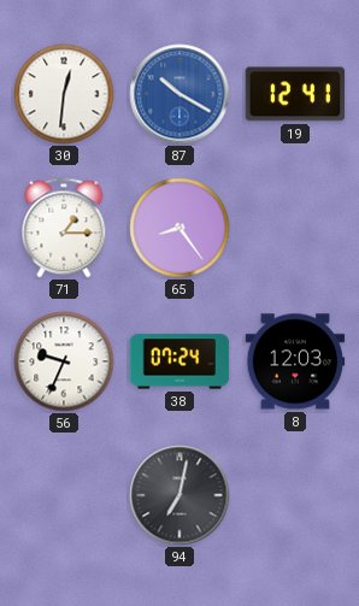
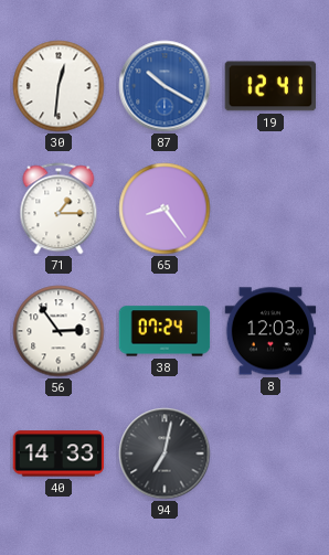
56: 9:34 -> 2:54 (59, 331)
40: none -> 14:33 (59, 453)
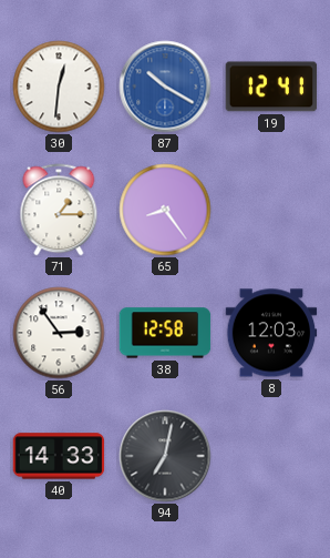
38: 07:24 -> 12:58 (165, 333)
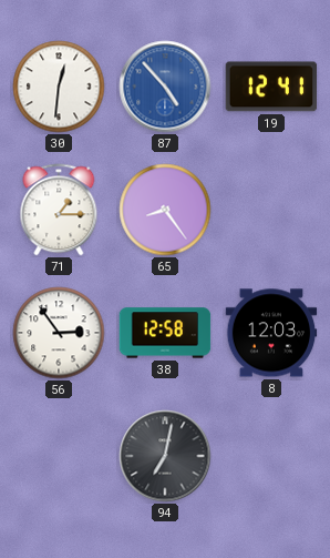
87: 10:20 -> 4:53 (165, 87)
40: 14:33 -> none (59, 456)
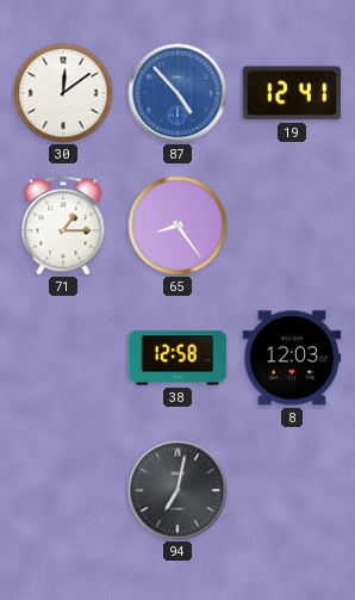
30: 12:31 -> 12:09 (63, 93)
56: 2:54 -> none (59, 333)
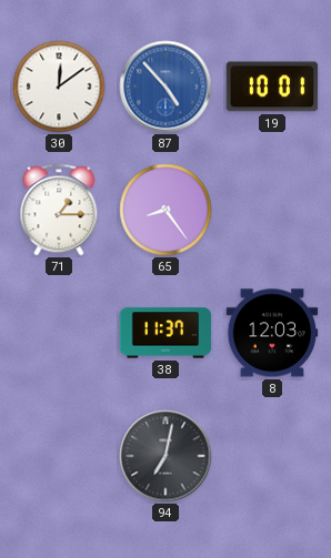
19: 12:41 -> 10:01 (272, 87)
38: 12:58 -> 11:37 (165, 333)
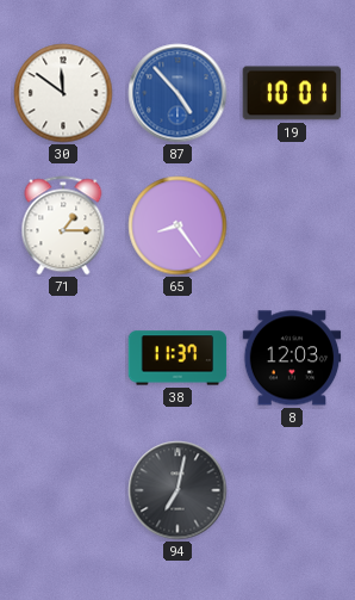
30: 12:09 -> 11:51 (63, 93)
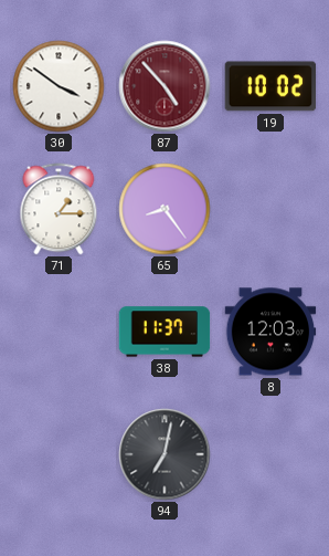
30: 11:51 -> 3:51 (59, 86)
87 dial: blue -> burgundy (164, 86)
19: 10:01 -> 10:02 (270, 86)
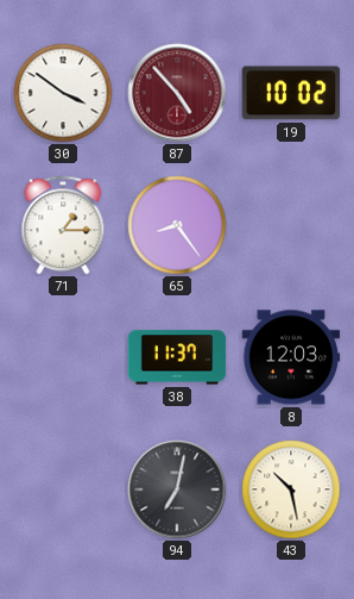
43: none -> 10:28 (291, 489)
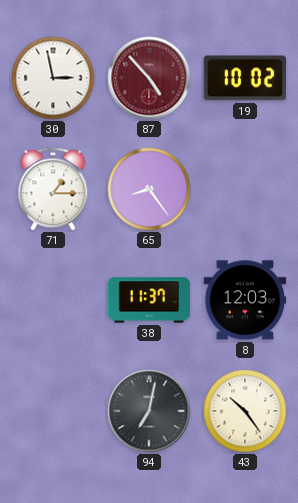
30: 3:51 -> 2:58 (53, 78)
43: 10:28 -> 10:24 (245, 411)
